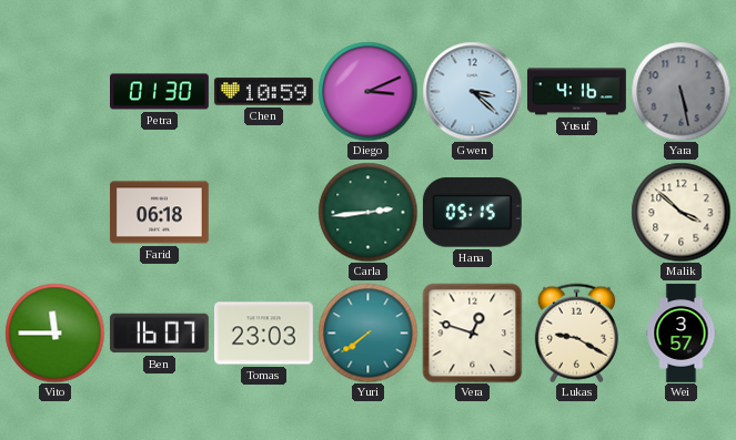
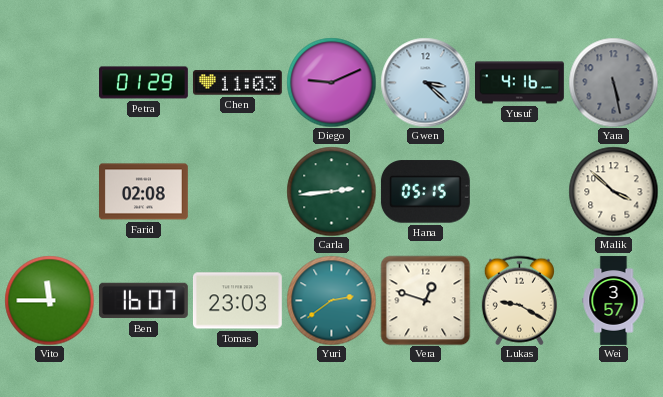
Petra: 01:30 -> 01:29 (144, 83)
Chen: 10:59 -> 11:03 (237, 83)
Diego: 3:11 -> 9:11 (331, 82)
Farid: 06:18 -> 02:08 (144, 192)
Yuri: 7:39 -> 2:39 (331, 300)
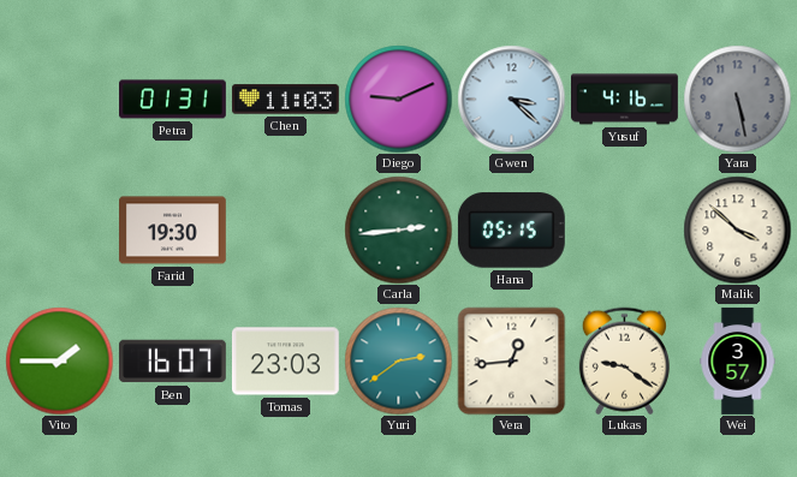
Petra: 01:29 -> 01:31 (173, 100)
Farid: 02:08 -> 19:30 (173, 231)
Vito: 11:45 -> 1:45 (59, 360)
Vera: 12:48 -> 12:44 (511, 360)
Lukas: 9:20 -> 9:21 (624, 360)
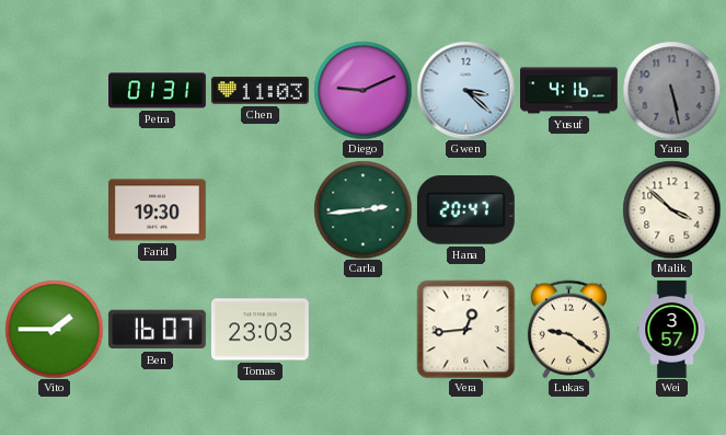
Hana: 05:15 -> 20:47 (465, 210)
Yuri: 2:39 -> none (398, 360)
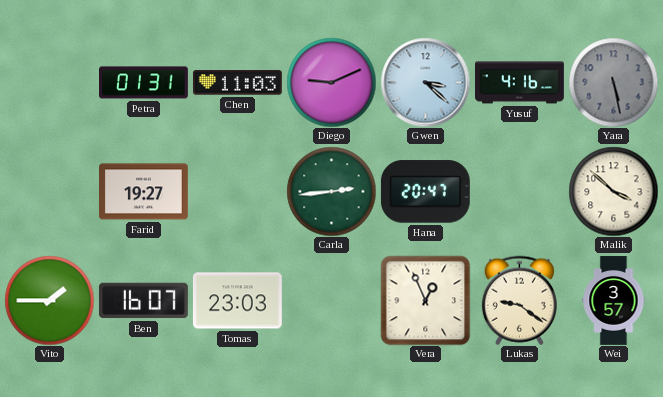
Farid: 19:30 -> 19:27 (144, 192)
Vera: 12:44 -> 12:56 (425, 300)
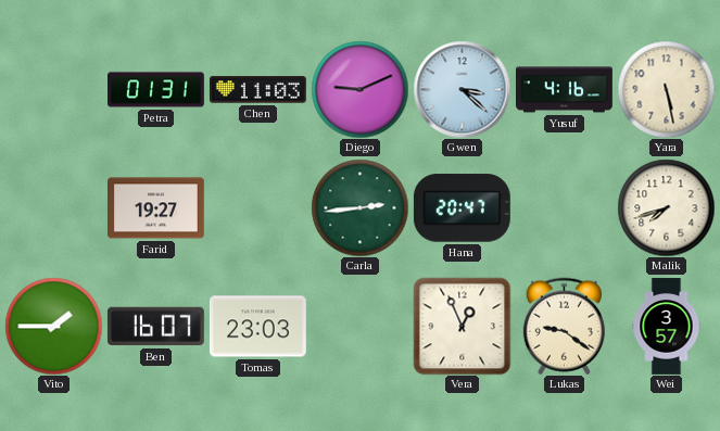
Yara dial: grey -> cream (666, 89)
Malik: 3:52 -> 7:42 (666, 207)
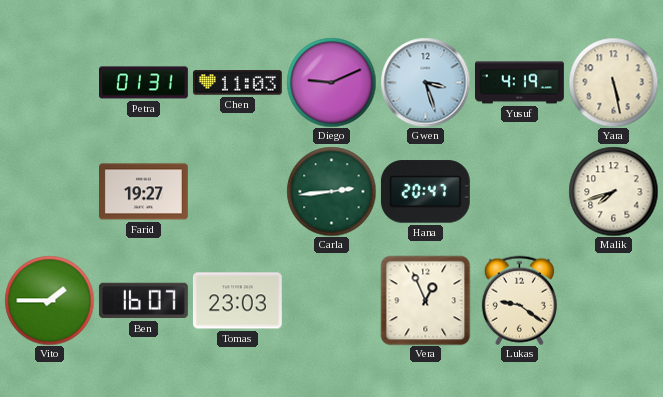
Gwen: 3:22 -> 3:27 (425, 82)
Yusuf: 4:16 -> 4:19 (520, 83)
Wei: 3:57 -> none (667, 327)
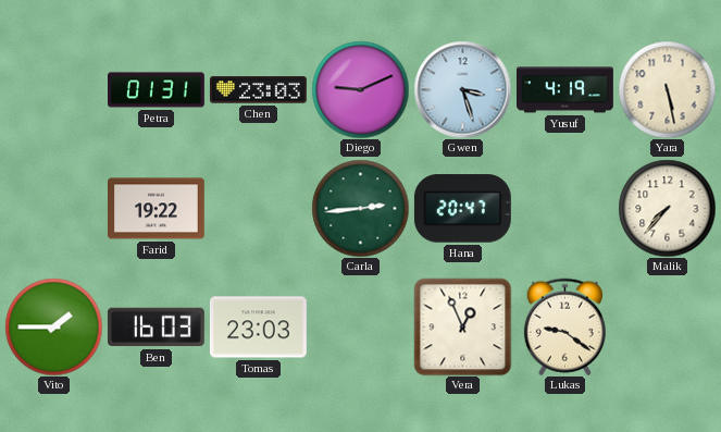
Chen: 11:03 -> 23:03 (258, 90)
Farid: 19:27 -> 19:22 (157, 209)
Malik: 7:42 -> 7:37 (667, 208)
Ben: 16:07 -> 16:03 (156, 328)
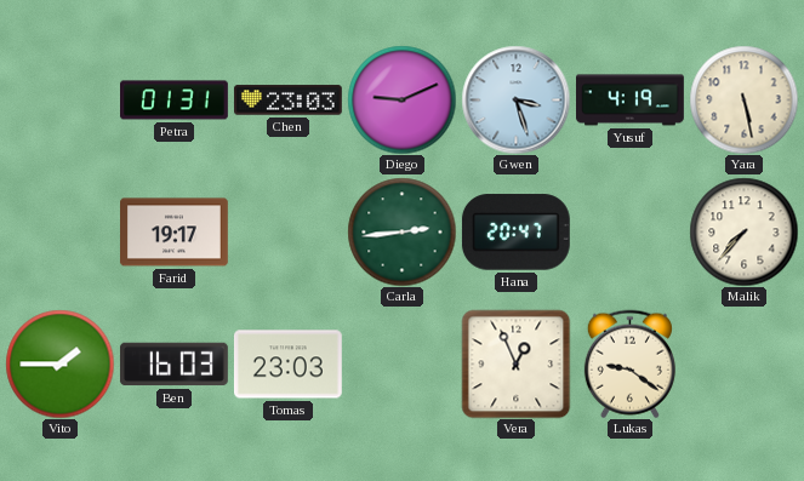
Farid: 19:22 -> 19:17 (175, 233)
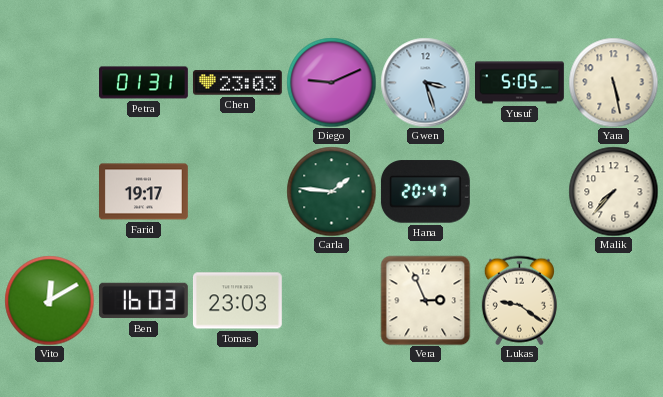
Yusuf: 4:19 -> 5:05 (520, 83)
Carla: 2:44 -> 1:46 (331, 191)
Vito: 1:45 -> 12:10 (49, 300)
Vera: 12:56 -> 2:56 (425, 300)
